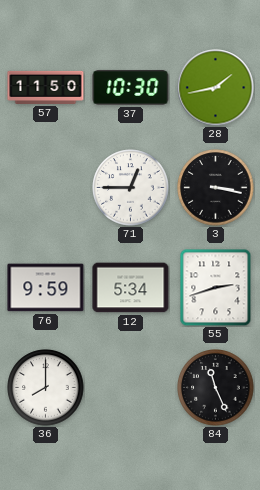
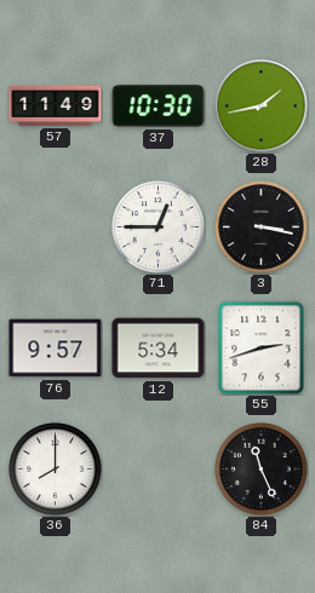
57: 11:50 -> 11:49 (56, 105)
76: 9:59 -> 9:57 (56, 349)
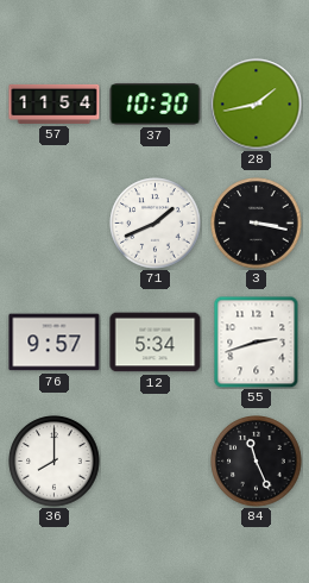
57: 11:49 -> 11:54 (55, 104)
71: 12:45 -> 1:41 (156, 224)
